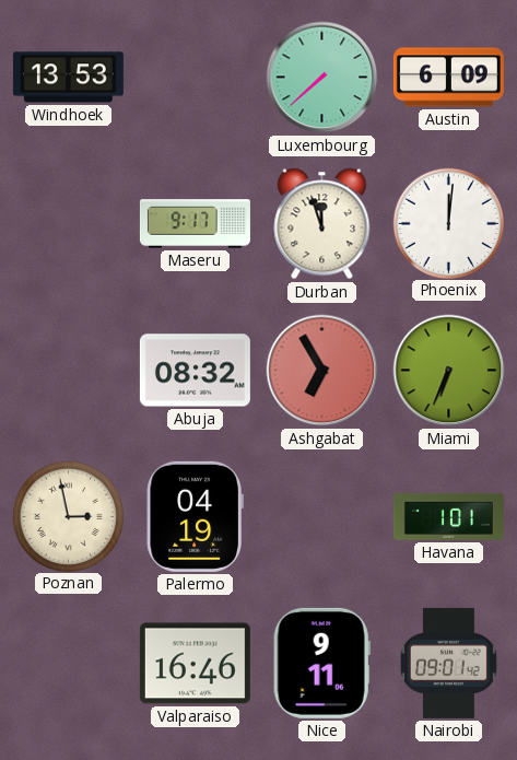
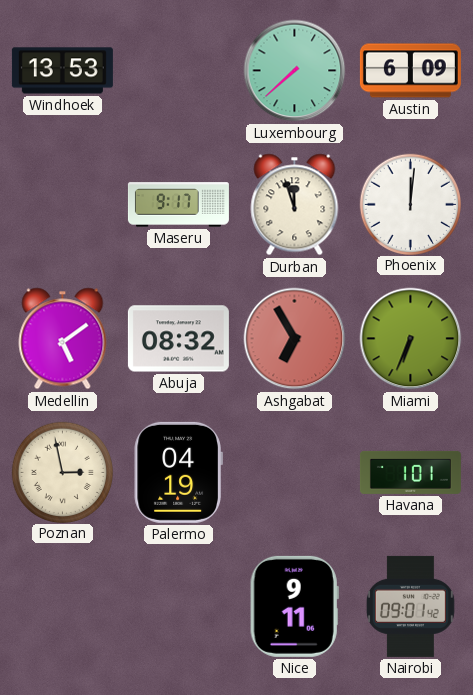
Medellin: none -> 5:09 (63, 339)
Valparaiso: 16:46 -> none (195, 664)
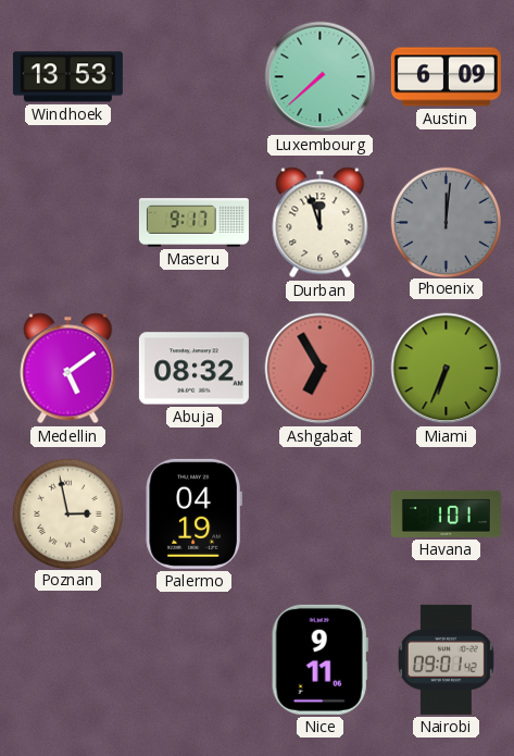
Phoenix dial: white -> grey (446, 222)
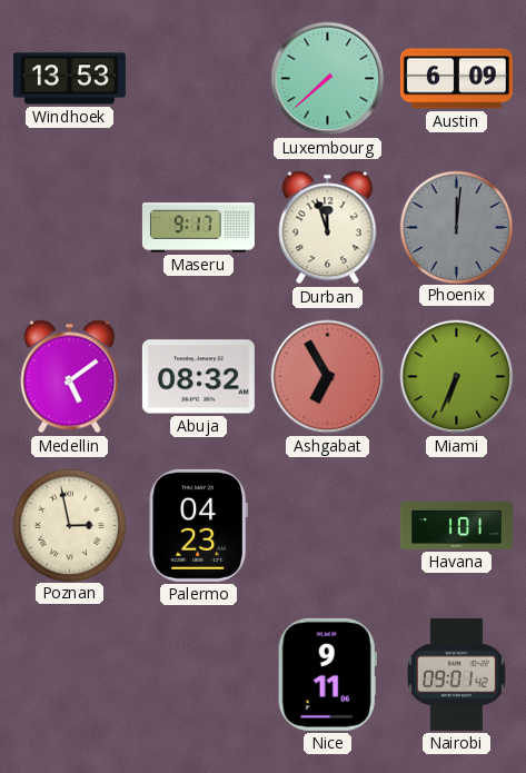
Palermo: 04:19 -> 04:23 (198, 525)
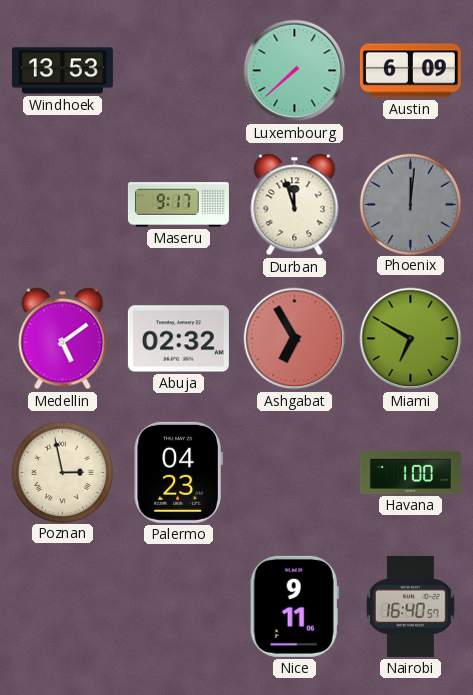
Abuja: 08:32 -> 02:32 (178, 339)
Miami: 6:34 -> 6:50 (411, 339)
Havana: 1:01 -> 1:00 (410, 472)
Nairobi: 09:01 -> 16:40 (410, 606)
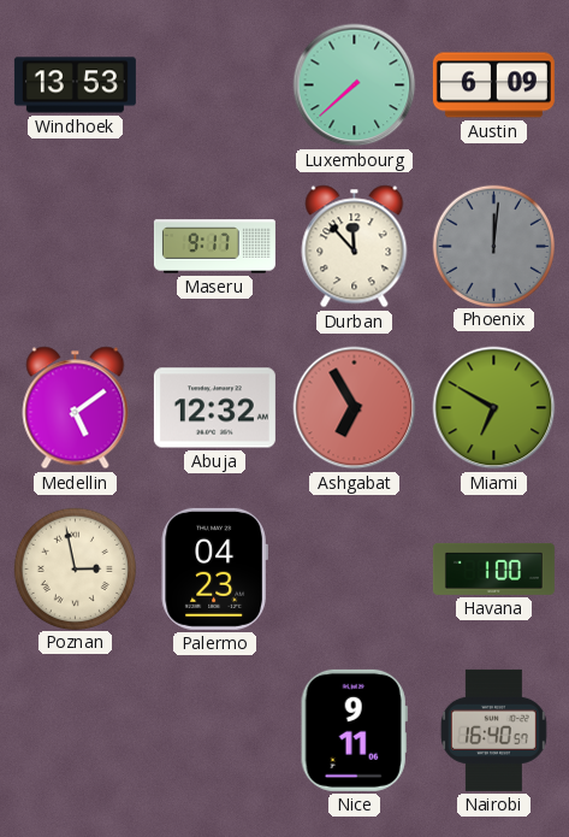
Durban: 11:57 -> 11:53 (355, 247)
Abuja: 02:32 -> 12:32 (214, 408)
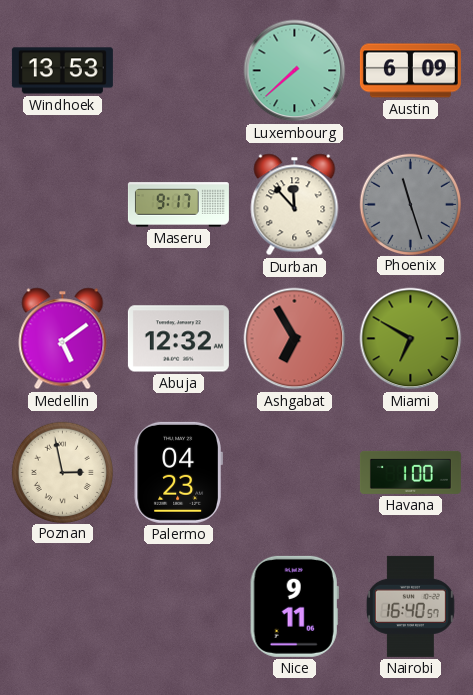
Phoenix: 12:01 -> 11:27 (410, 204)
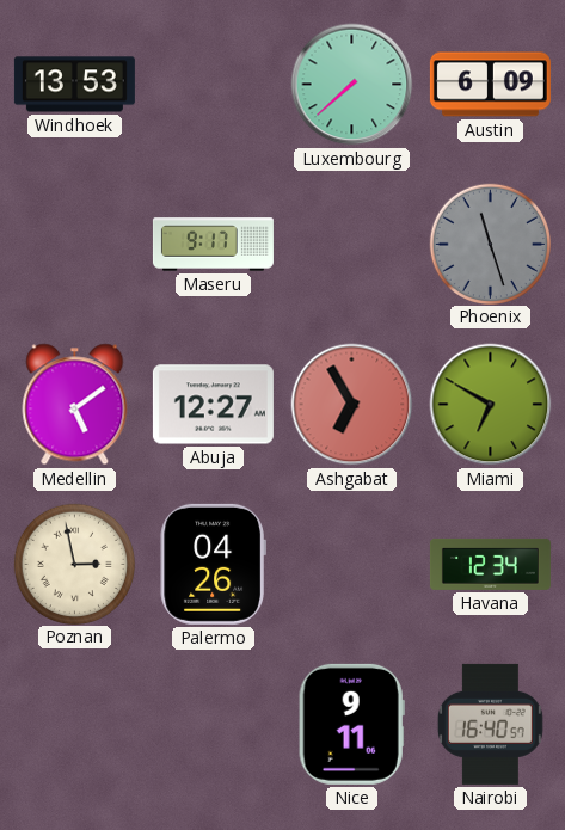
Durban: 11:53 -> none (295, 205)
Abuja: 12:32 -> 12:27 (213, 405)
Palermo: 04:23 -> 04:26 (213, 564)
Havana: 1:00 -> 12:34 (490, 564)
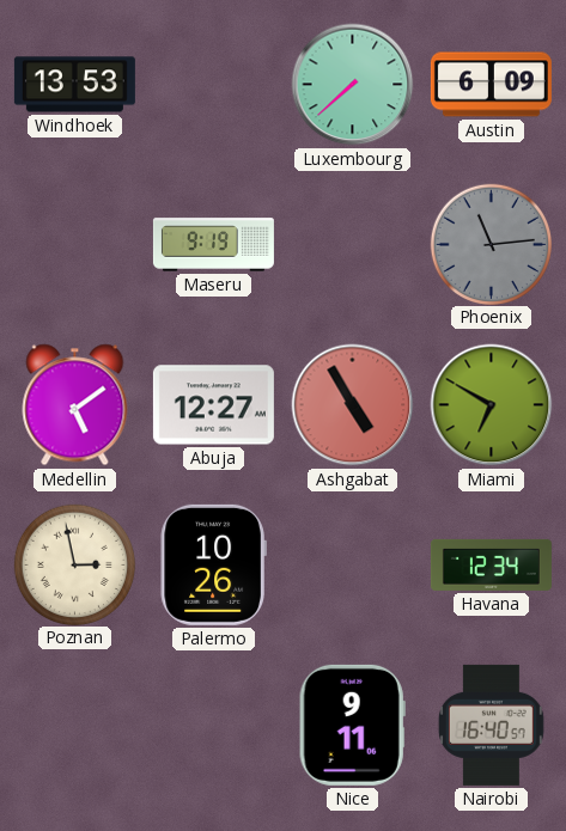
Maseru: 9:17 -> 9:19 (213, 245)
Phoenix: 11:27 -> 11:14 (491, 244)
Ashgabat: 6:55 -> 4:55 (353, 405)
Palermo: 04:26 -> 10:26 (213, 564)
